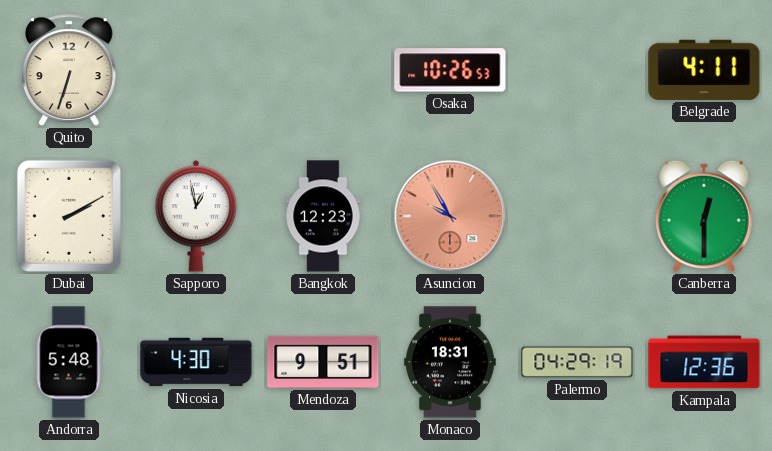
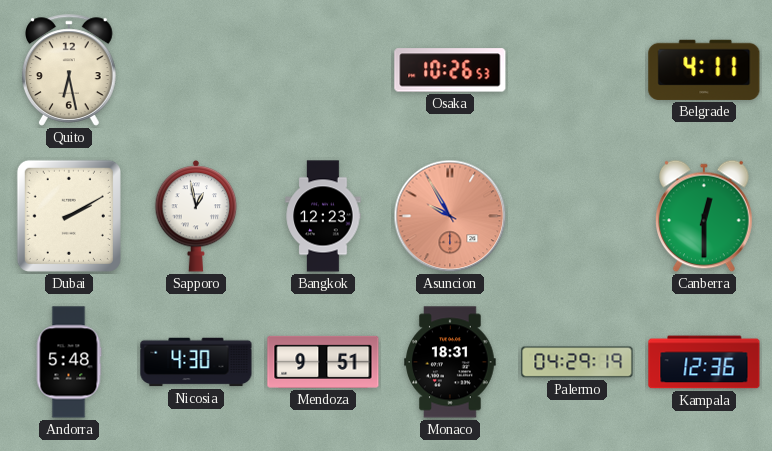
Quito: 6:33 -> 6:28 (70, 70)
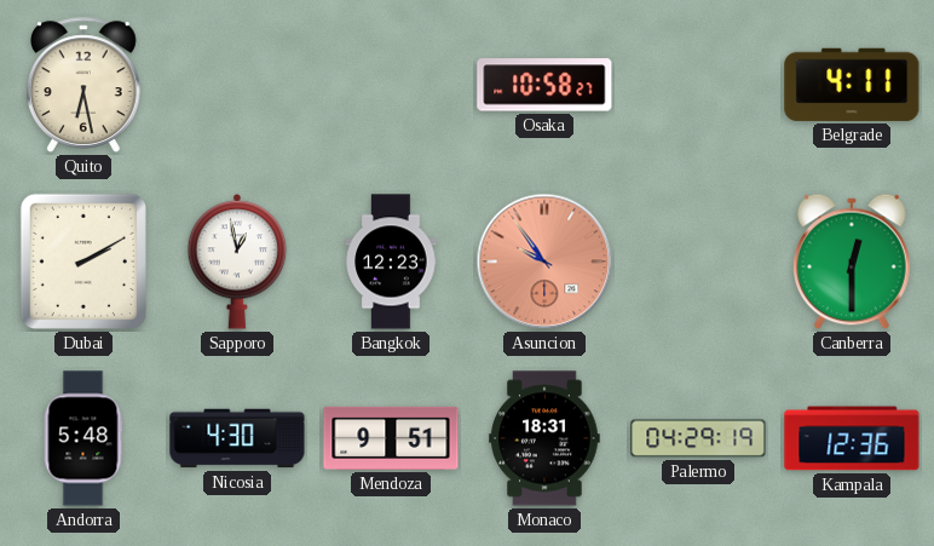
Osaka: 10:26 -> 10:58 (544, 85)
Asuncion: 9:55 -> 9:54 (544, 261)
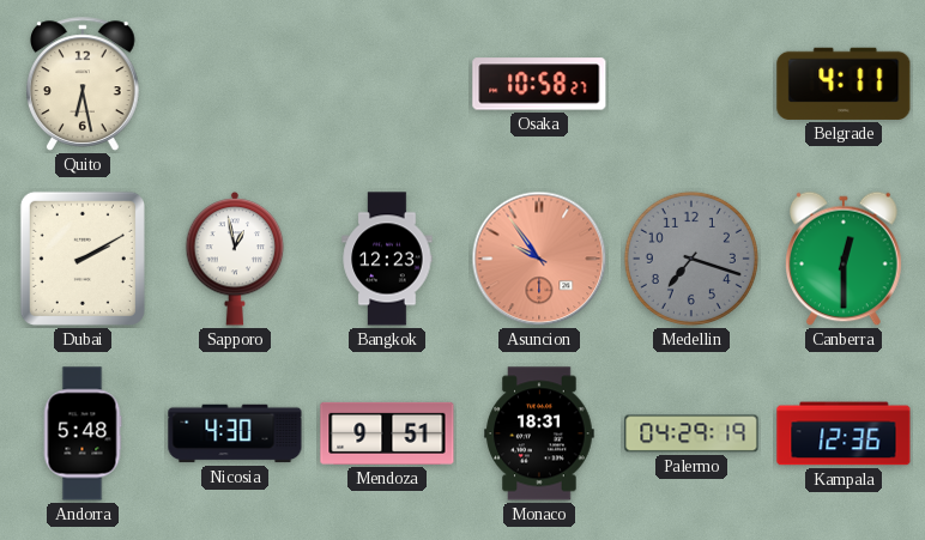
Medellin: none -> 7:18 (691, 259)
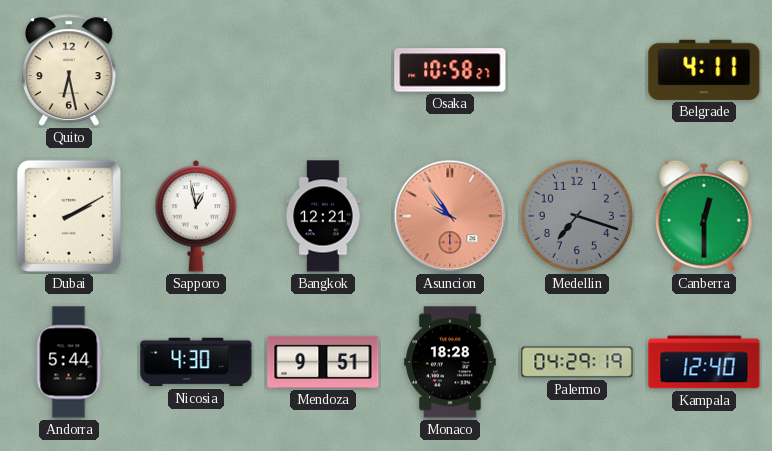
Bangkok: 12:23 -> 12:21 (323, 216)
Andorra: 5:48 -> 5:44 (69, 362)
Monaco: 18:31 -> 18:28 (450, 362)
Kampala: 12:36 -> 12:40 (704, 362)
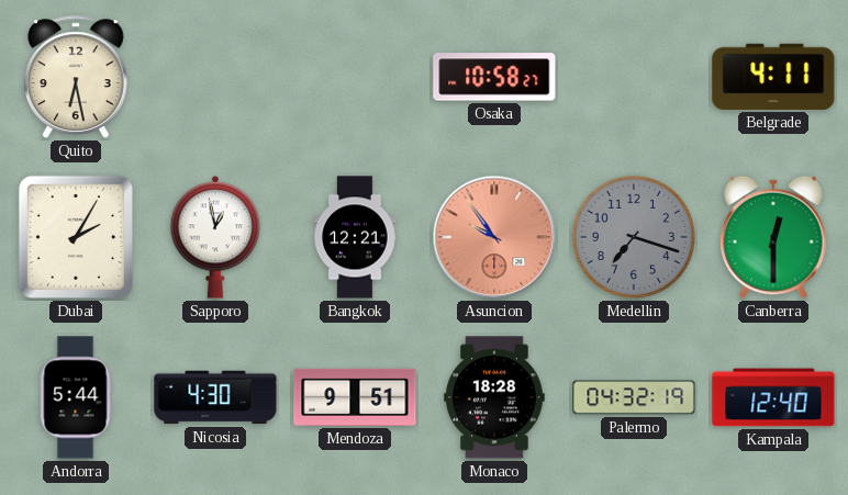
Dubai: 2:10 -> 2:05 (76, 237)
Palermo: 04:29 -> 04:32 (634, 397)
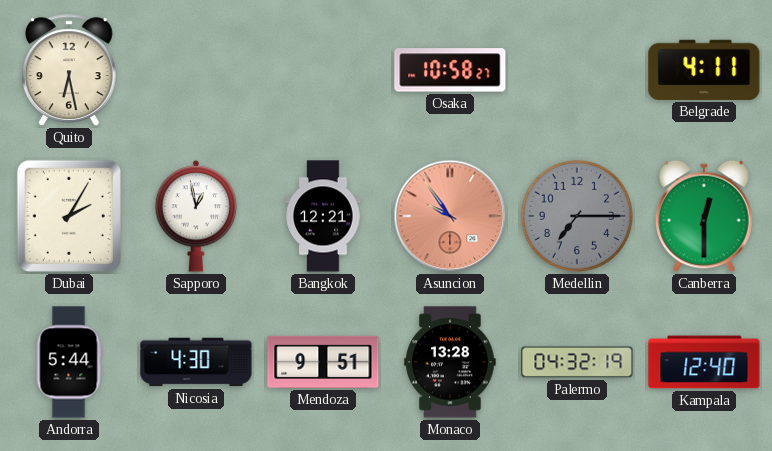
Medellin: 7:18 -> 7:15 (577, 216)
Monaco: 18:28 -> 13:28 (450, 362)
